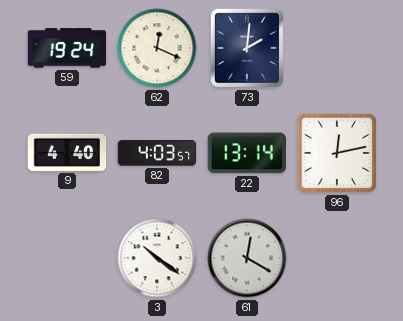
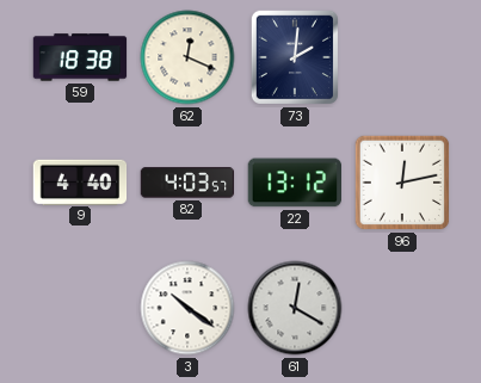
59: 19:24 -> 18:38 (80, 57)
22: 13:14 -> 13:12 (294, 183)
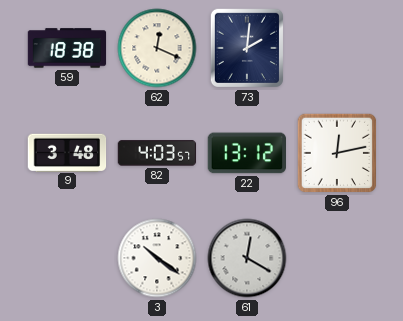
9: 4:40 -> 3:48 (67, 152)
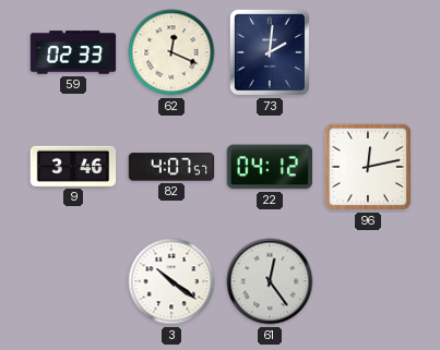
59: 18:38 -> 02:33 (73, 52)
9: 3:48 -> 3:46 (73, 166)
82: 4:03 -> 4:07 (171, 167)
22: 13:12 -> 04:12 (269, 167)
61: 12:20 -> 12:24 (270, 281)
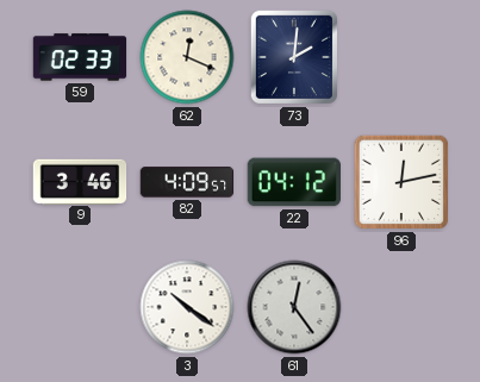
82: 4:07 -> 4:09 (187, 182)
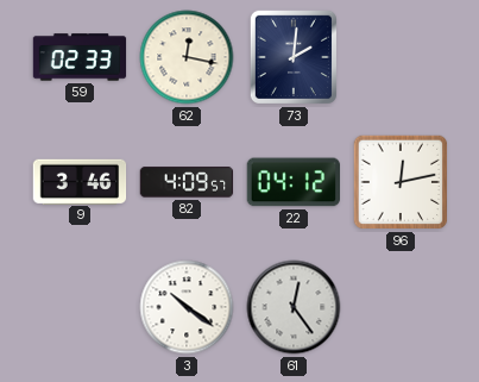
62: 12:19 -> 12:17 (187, 57)
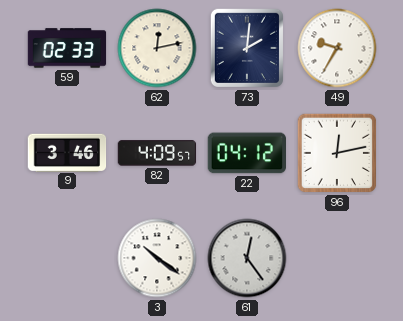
62: 12:17 -> 12:13 (157, 48)
49: none -> 9:35 (337, 48)
